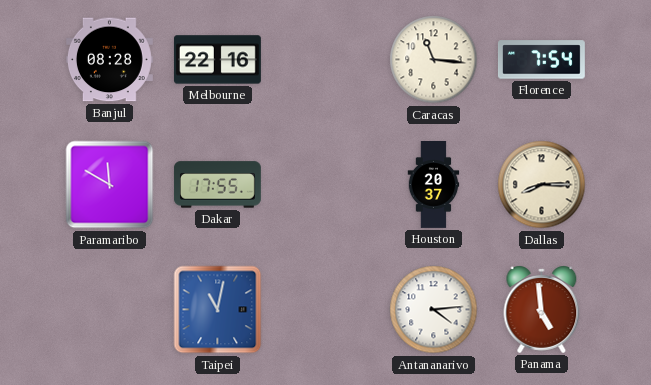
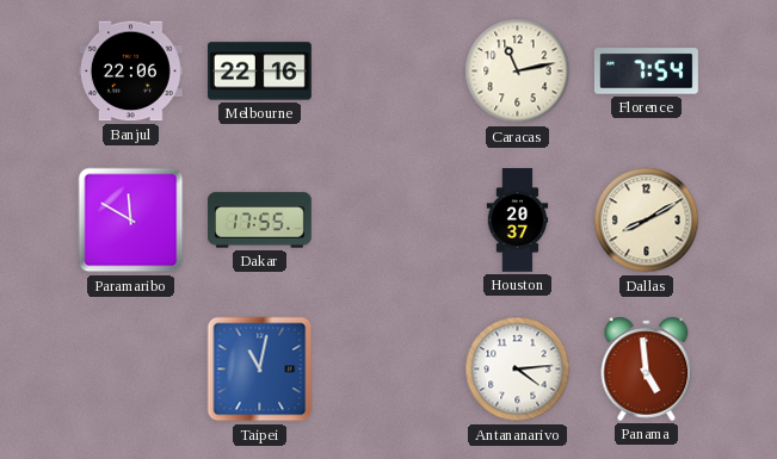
Banjul: 08:28 -> 22:06 (130, 72)
Caracas: 11:16 -> 11:13 (518, 72)
Dallas: 8:15 -> 8:10 (647, 221)
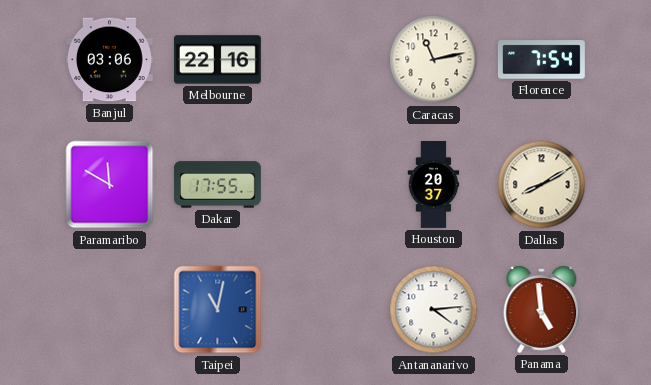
Banjul: 22:06 -> 03:06 (109, 60)
